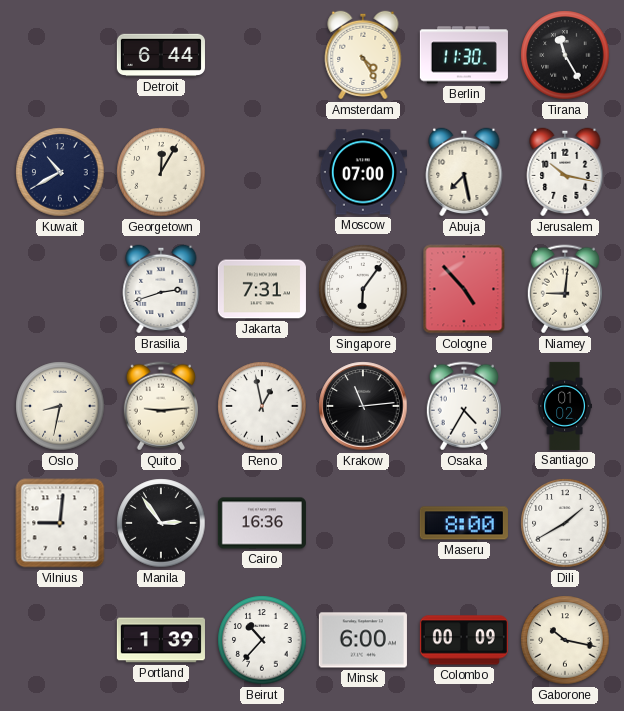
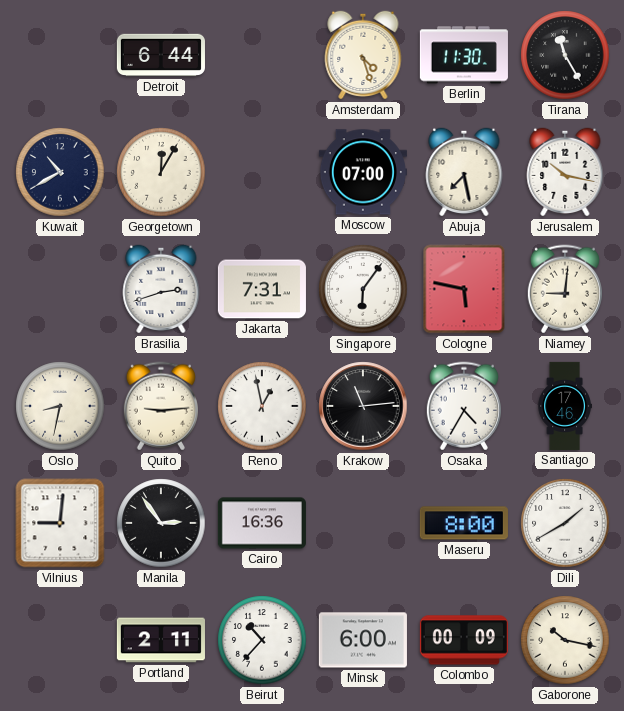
Amsterdam: 4:25 -> 4:27 (363, 55)
Cologne: 4:53 -> 5:47 (464, 289)
Santiago: 01:02 -> 17:46 (565, 406)
Portland: 1:39 -> 2:11 (161, 640)
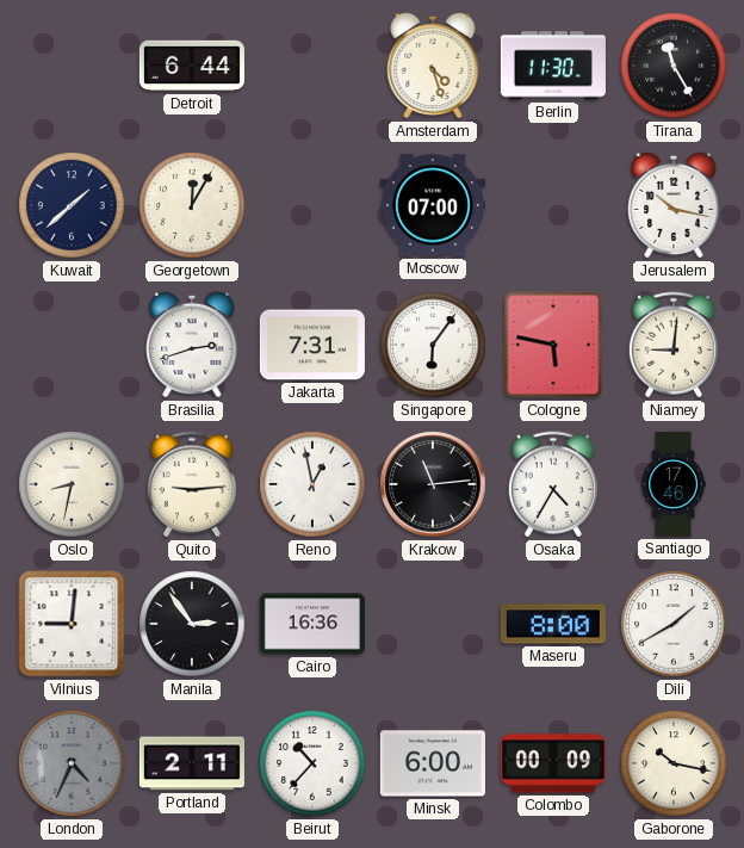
Kuwait: 10:40 -> 1:38 (72, 205)
Abuja: 7:28 -> none (464, 172)
London: none -> 4:34 (72, 763)
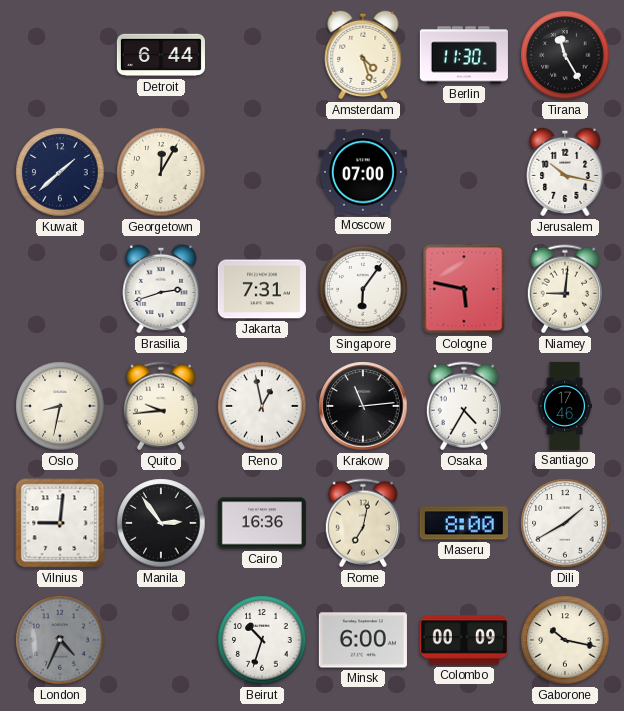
Quito: 9:14 -> 9:44 (161, 406)
Rome: none -> 7:02 (363, 523)
Portland: 2:11 -> none (192, 763)
Beirut: 10:37 -> 10:33 (262, 640)
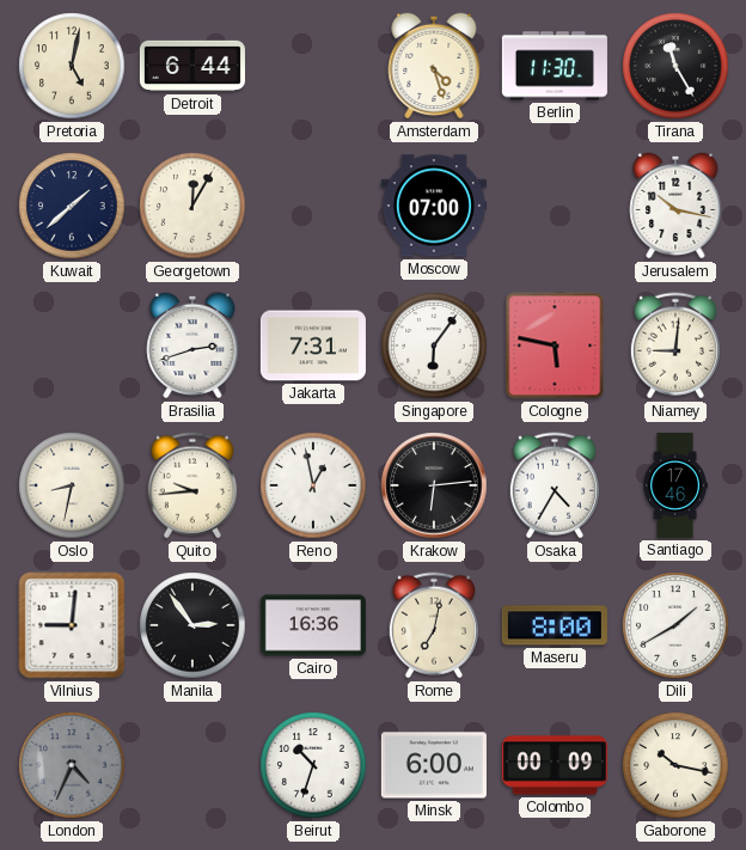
Pretoria: none -> 5:02 (72, 66)
Krakow: 11:14 -> 6:14 (434, 485)
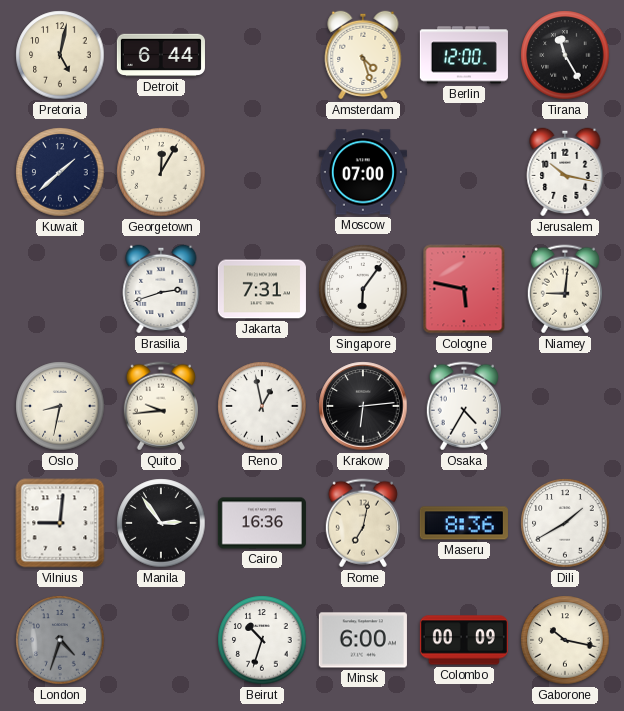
Berlin: 11:30 -> 12:00 (464, 55)
Santiago: 17:46 -> none (675, 485)
Maseru: 8:00 -> 8:36 (464, 523)
London: 4:34 -> 4:33 (60, 640)
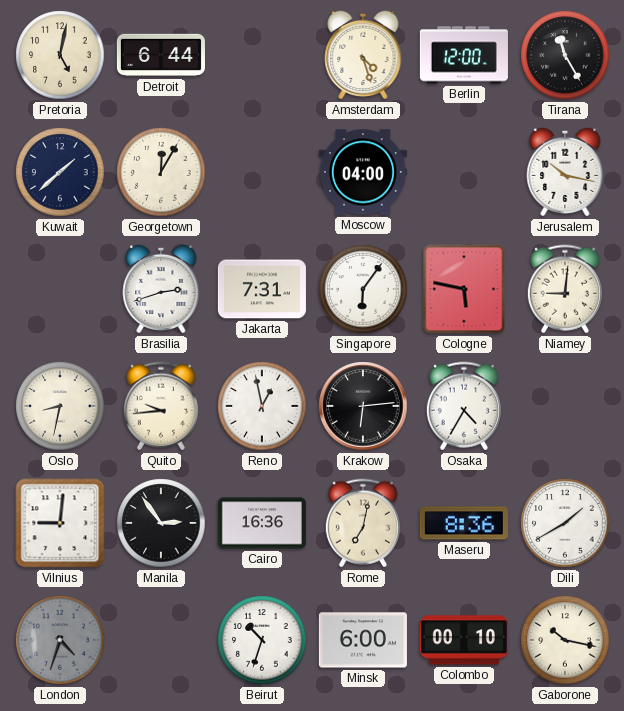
Moscow: 07:00 -> 04:00 (363, 172)
Colombo: 00:09 -> 00:10 (464, 640)
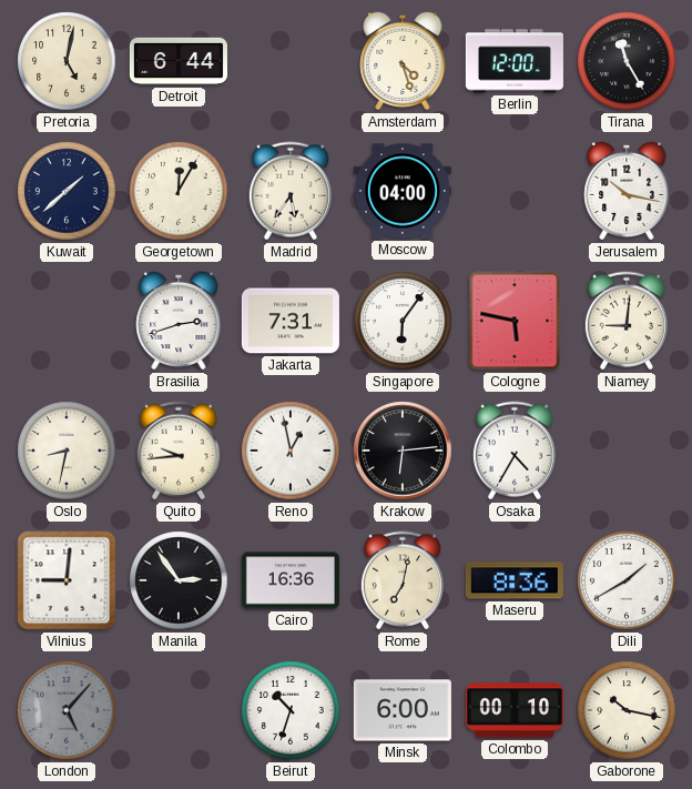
Madrid: none -> 5:36 (291, 191)
London: 4:33 -> 5:07 (67, 710)
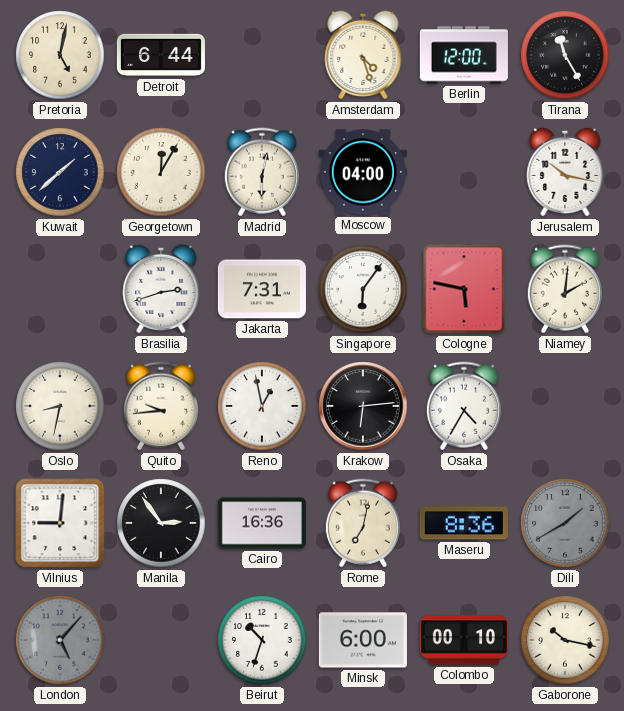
Madrid: 5:36 -> 6:02 (262, 172)
Niamey: 9:01 -> 2:01 (565, 289)
Dili dial: white -> grey (565, 523)
